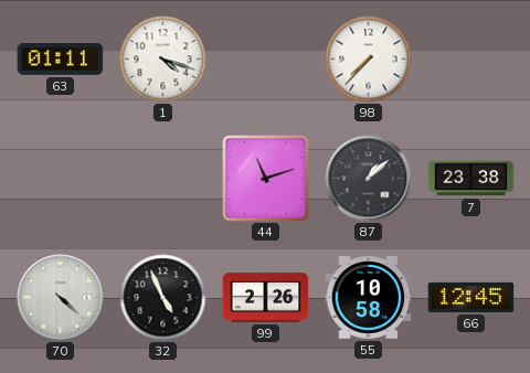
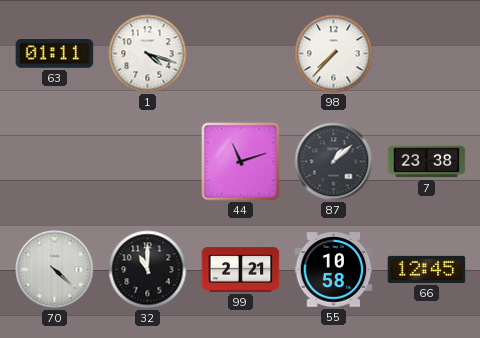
32: 4:56 -> 11:00 (148, 270)
99: 2:26 -> 2:21 (241, 270)
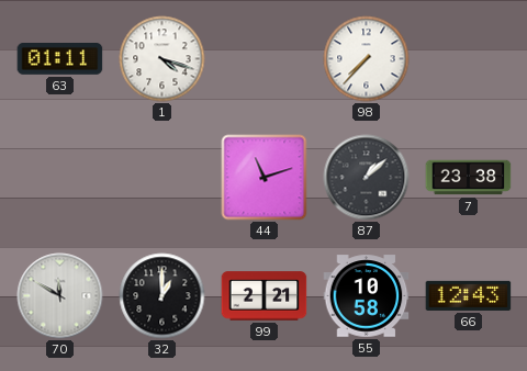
70: 4:22 -> 11:50 (60, 296)
32: 11:00 -> 1:00 (162, 296)
66: 12:45 -> 12:43 (469, 295)
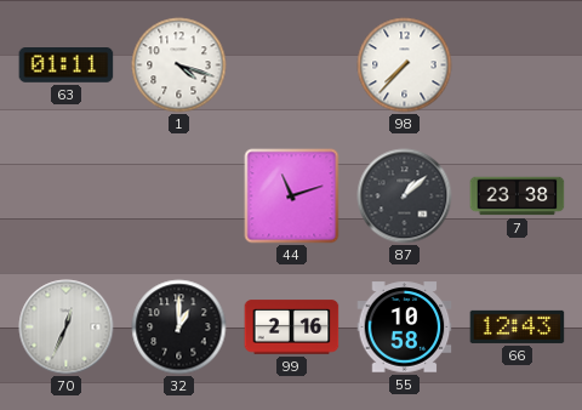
70: 11:50 -> 12:34 (67, 328)
99: 2:21 -> 2:16 (292, 328)
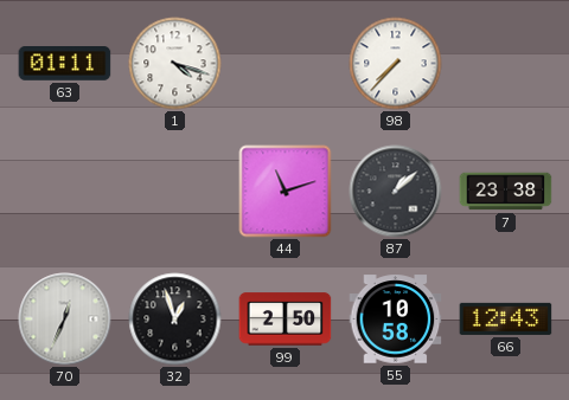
32: 1:00 -> 12:57 (175, 320)
99: 2:16 -> 2:50 (286, 320)
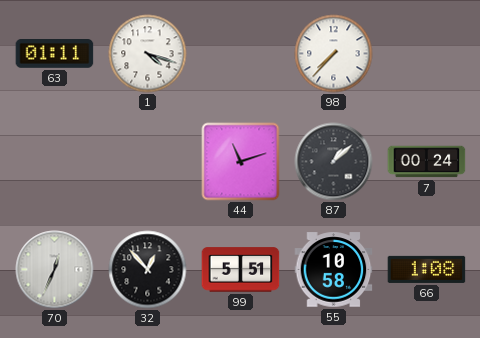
7: 23:38 -> 00:24 (427, 162)
32: 12:57 -> 12:53 (148, 270)
99: 2:50 -> 5:51 (241, 270)
66: 12:43 -> 1:08 (427, 269)
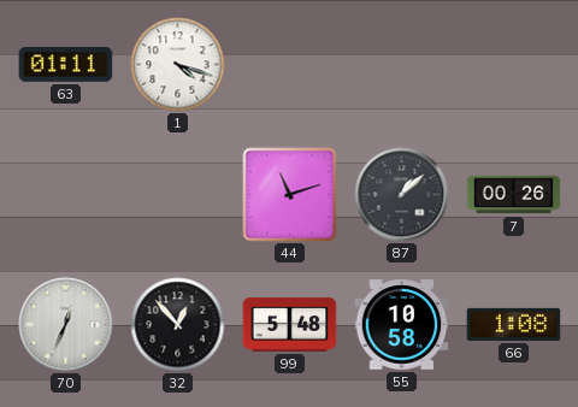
98: 7:37 -> none (334, 54)
7: 00:24 -> 00:26 (514, 195)
99: 5:51 -> 5:48 (290, 325)
